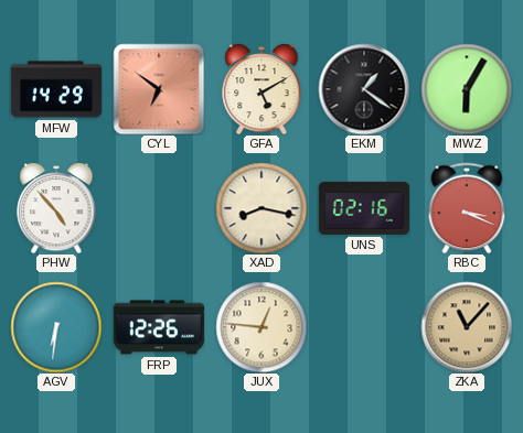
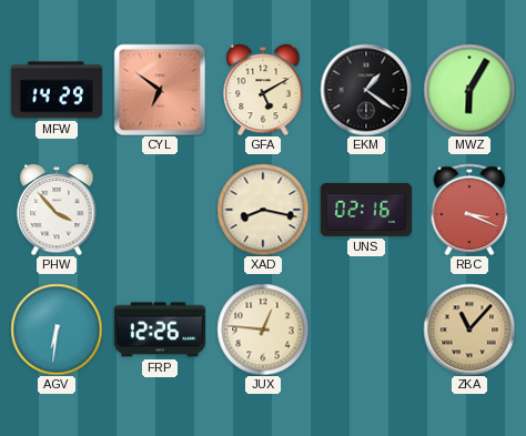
PHW: 4:53 -> 3:53 (57, 210)
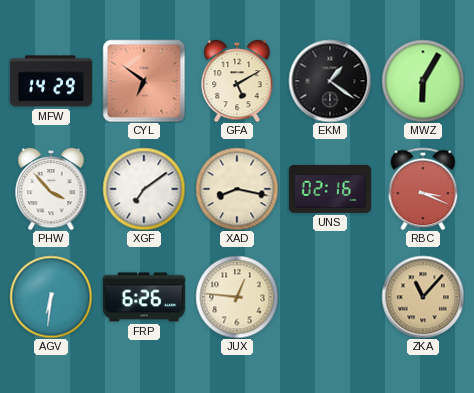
XGF: none -> 7:09 (144, 189)
FRP: 12:26 -> 6:26 (144, 297)
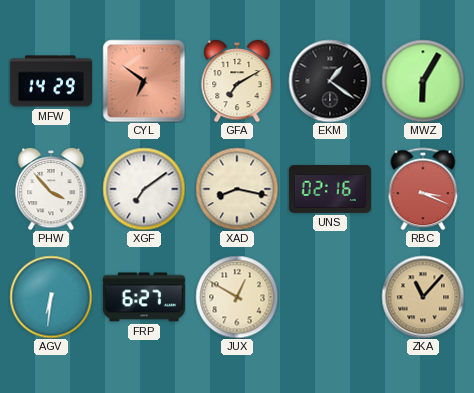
GFA: 5:10 -> 7:10 (237, 81)
FRP: 6:26 -> 6:27 (144, 297)
JUX: 12:46 -> 12:50 (237, 297)
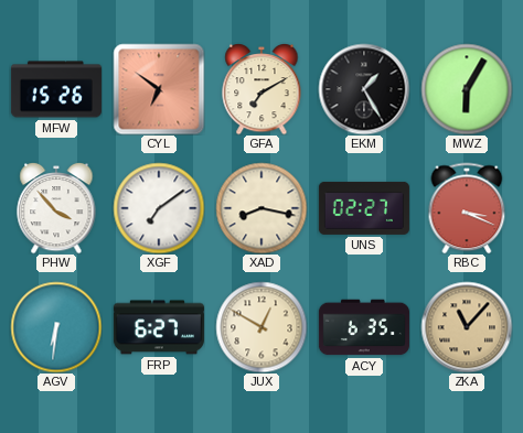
MFW: 14:29 -> 15:26 (56, 89)
EKM: 1:21 -> 1:25 (364, 89)
UNS: 02:16 -> 02:27 (364, 208)
ACY: none -> 6:35 (364, 327)
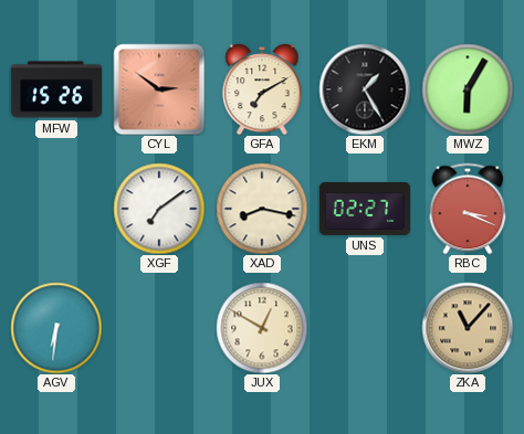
CYL: 6:51 -> 2:51 (159, 89)
PHW: 3:53 -> none (56, 208)
FRP: 6:27 -> none (159, 327)
ACY: 6:35 -> none (364, 327)
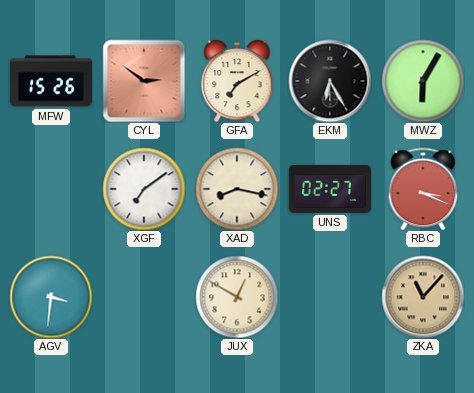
EKM: 1:25 -> 6:25 (330, 81)
AGV: 6:31 -> 3:31 (51, 297)
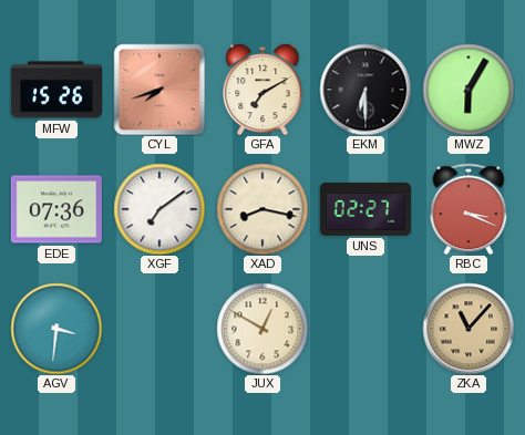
CYL: 2:51 -> 7:42 (159, 90)
EKM: 6:25 -> 6:30 (366, 90)
EDE: none -> 07:36 (56, 209)
